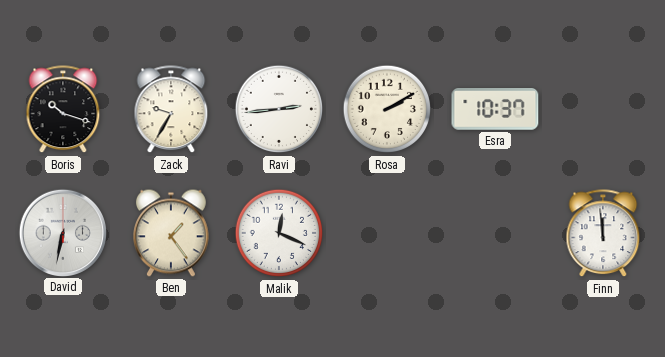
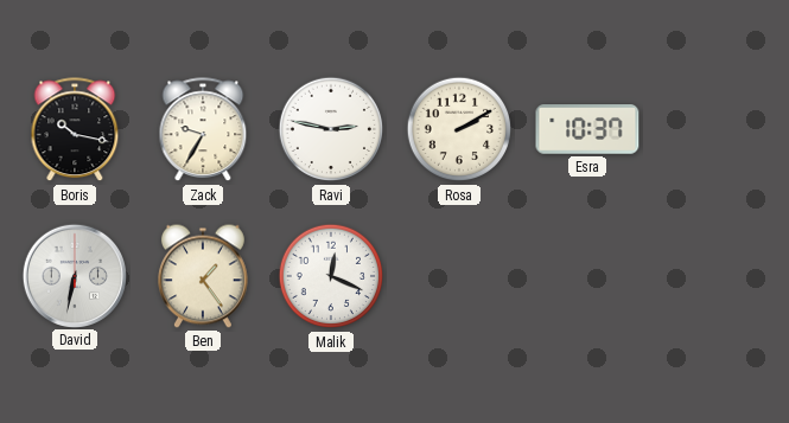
Boris: 10:18 -> 10:17 (75, 130)
Ravi: 2:44 -> 2:47 (331, 129)
Finn: 11:59 -> none (603, 234)
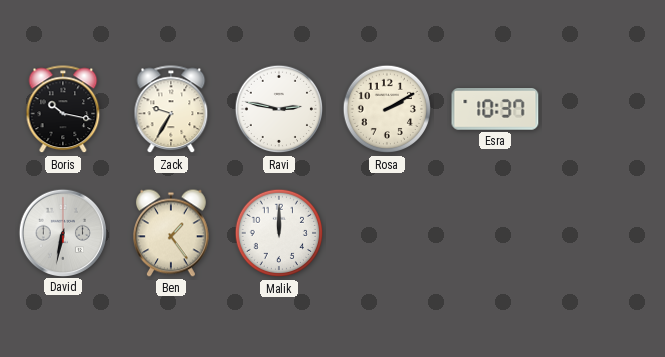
Malik: 12:19 -> 12:00 (279, 233)
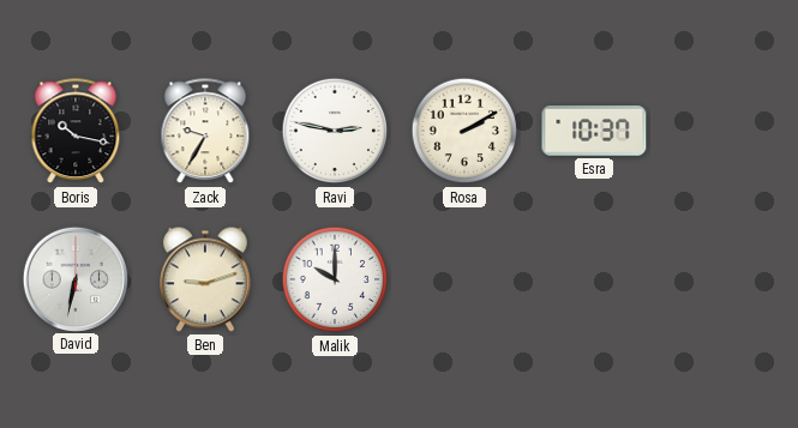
Ben: 1:24 -> 9:12 (206, 279)
Malik: 12:00 -> 10:00 (335, 279)
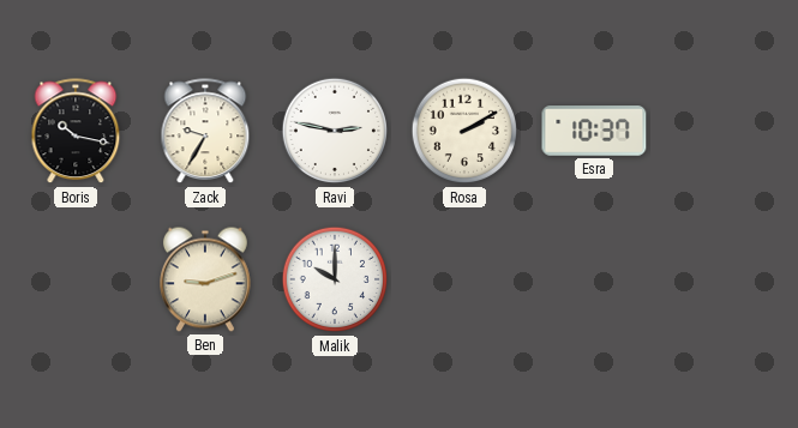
David: 6:32 -> none (74, 278)
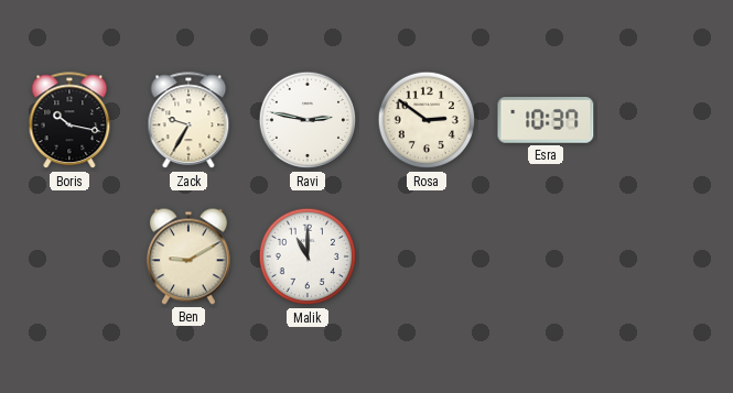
Rosa: 2:10 -> 2:51 (427, 120)
Ben: 9:12 -> 9:10 (190, 256)
Malik: 10:00 -> 11:00 (308, 256)
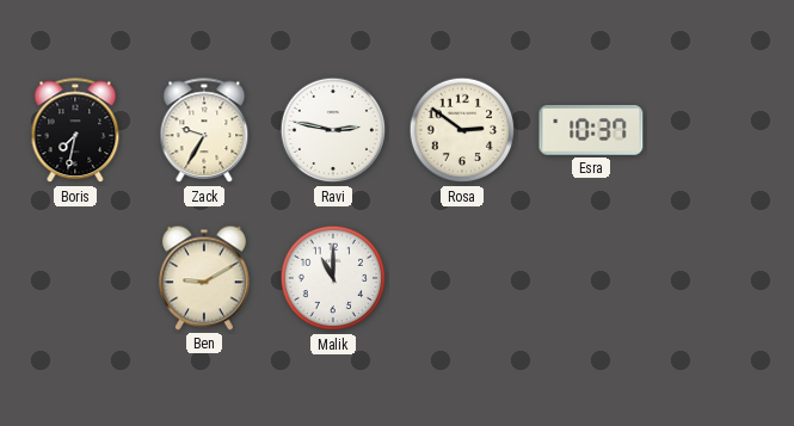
Boris: 10:17 -> 7:32 (75, 131)
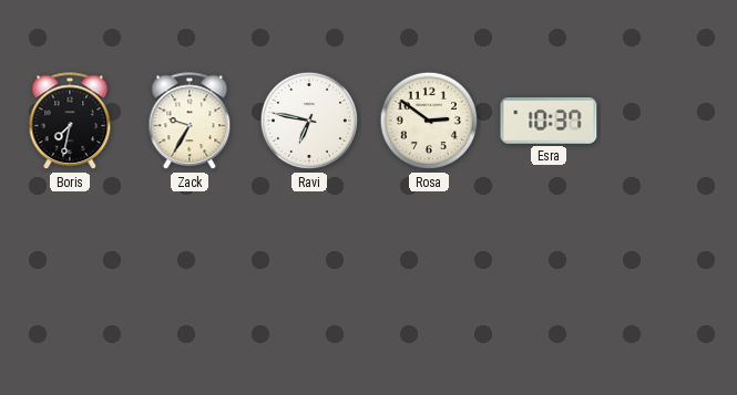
Ravi: 2:47 -> 6:47 (309, 121)
Ben: 9:10 -> none (205, 278)
Malik: 11:00 -> none (333, 278)
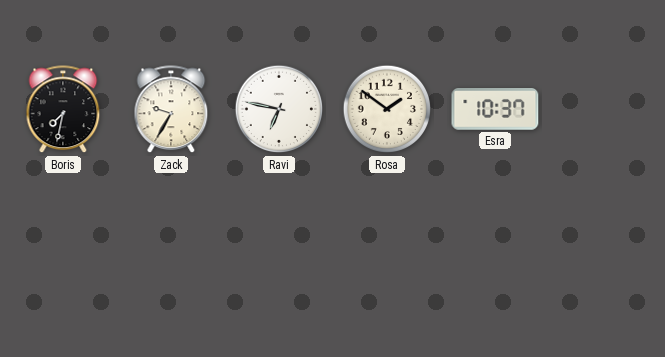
Rosa: 2:51 -> 1:51 (387, 109)
